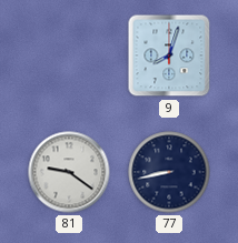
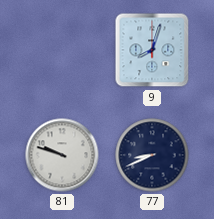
81: 9:21 -> 9:48 (62, 155)
77: 8:43 -> 8:41 (152, 155)
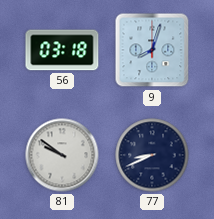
56: none -> 03:18 (62, 50)
81: 9:48 -> 9:51 (62, 155)
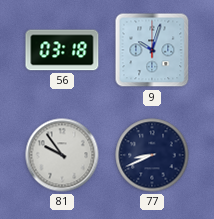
9: 8:03 -> 10:03 (152, 50)
81: 9:51 -> 9:54 (62, 155)
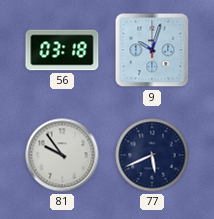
77: 8:41 -> 5:41 (152, 155)
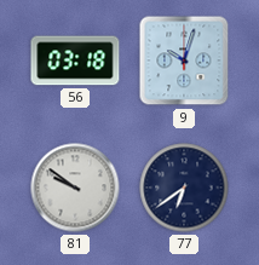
81: 9:54 -> 9:51 (75, 188)
77: 5:41 -> 6:39 (184, 188)
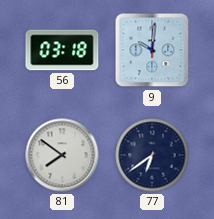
9: 10:03 -> 10:01 (152, 50)
81: 9:51 -> 7:51 (62, 155)
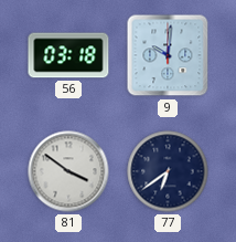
81: 7:51 -> 3:51 (68, 171)
